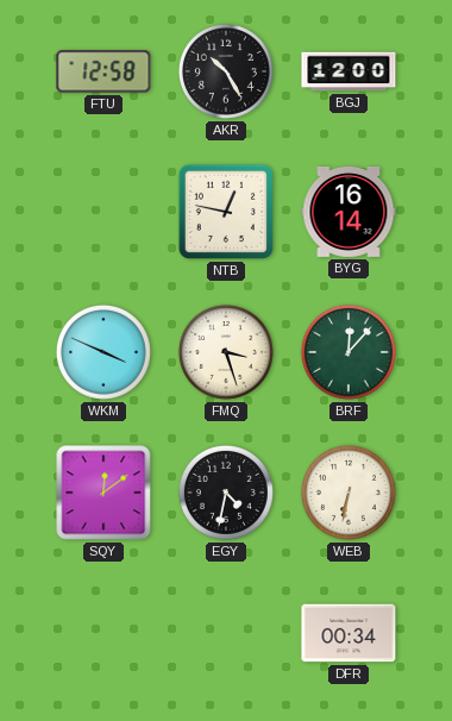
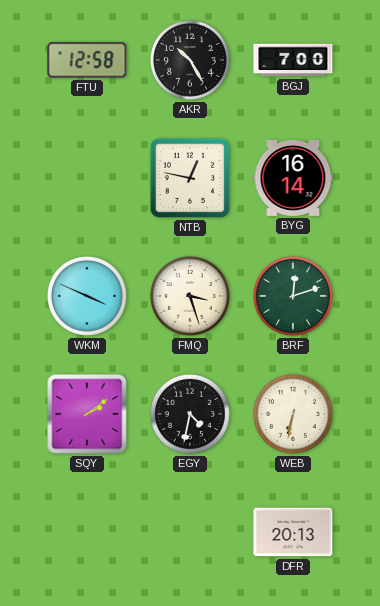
BGJ: 12:00 -> 7:00 (293, 60)
BRF: 12:07 -> 12:12 (293, 296)
SQY: 12:09 -> 2:09 (87, 414)
DFR: 00:34 -> 20:13 (293, 532)
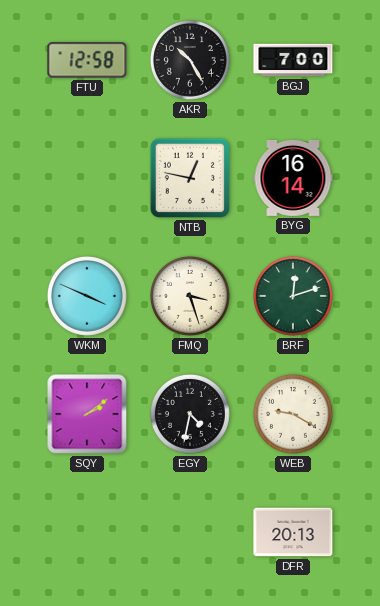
WEB: 6:32 -> 9:20 (293, 414)
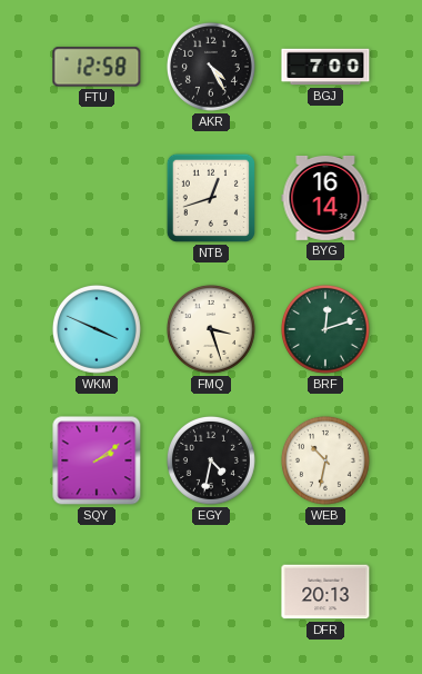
AKR: 10:25 -> 4:25 (211, 67)
NTB: 12:47 -> 12:42 (211, 198)
WEB: 9:20 -> 10:32 (325, 460)
